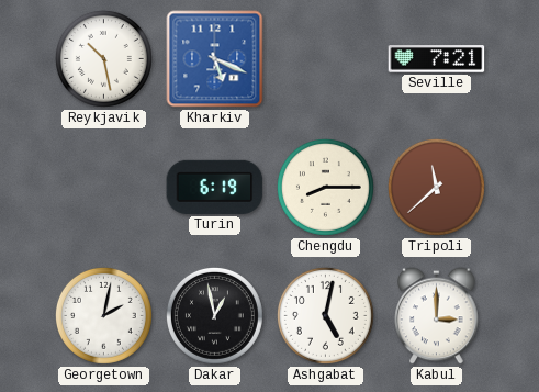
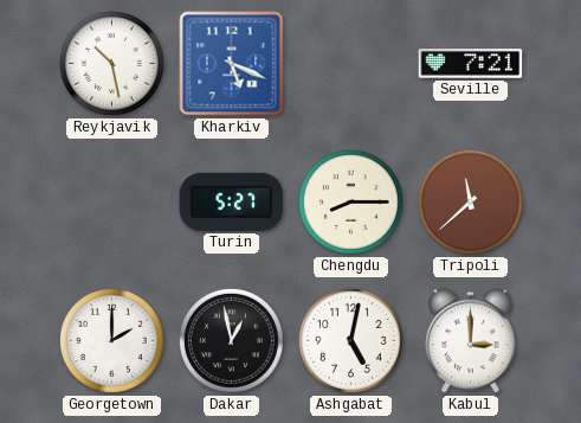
Turin: 6:19 -> 5:27 (232, 201)
Georgetown: 2:02 -> 2:00 (111, 340)
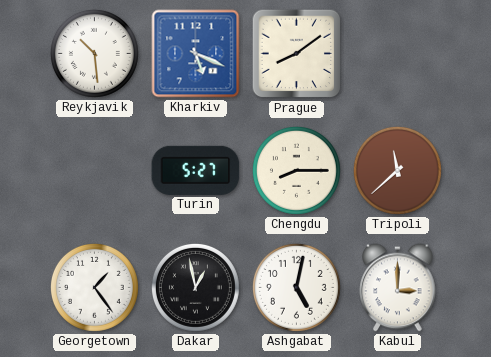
Reykjavik: 10:28 -> 10:29 (94, 53)
Prague: none -> 8:09 (297, 54)
Seville: 7:21 -> none (471, 64)
Georgetown: 2:00 -> 1:24 (94, 287)
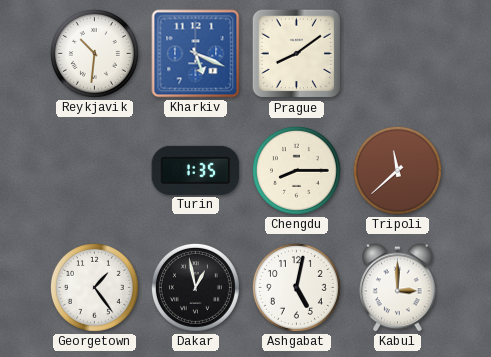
Reykjavik: 10:29 -> 10:31 (94, 53)
Turin: 5:27 -> 1:35 (196, 170)
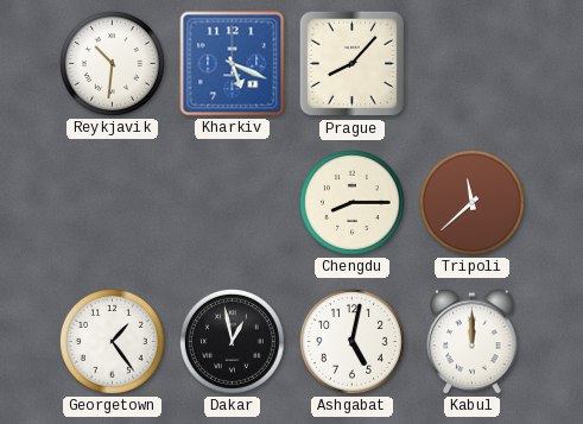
Prague: 8:09 -> 8:07 (353, 64)
Turin: 1:35 -> none (196, 170)
Kabul: 3:00 -> 12:00 (473, 342)
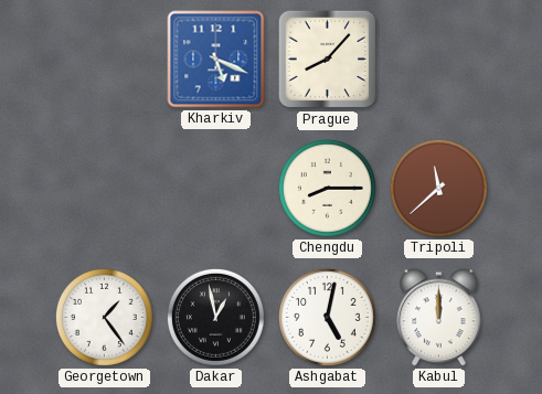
Reykjavik: 10:31 -> none (112, 63)
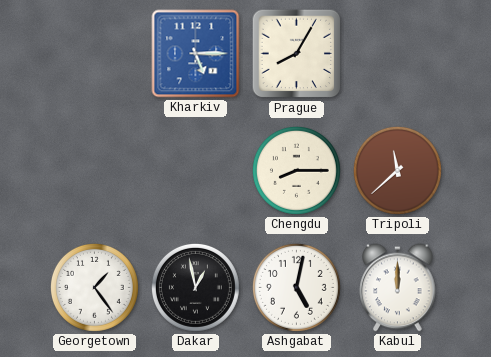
Kharkiv: 5:19 -> 5:15 (196, 54)
Prague: 8:07 -> 8:05 (297, 54)
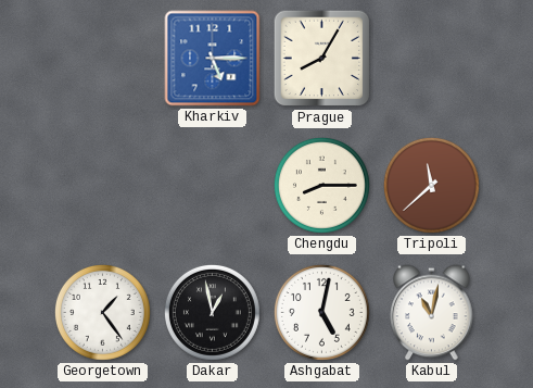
Kabul: 12:00 -> 11:02 (432, 313)
